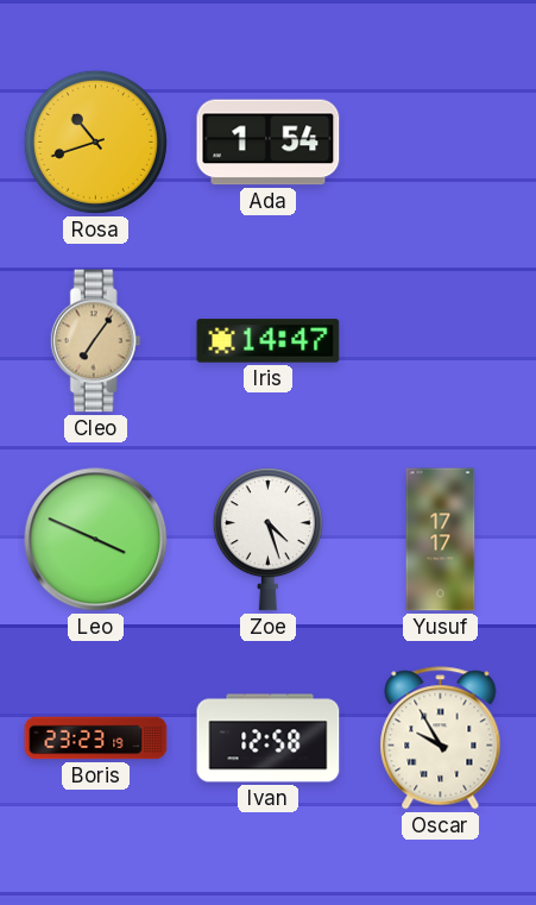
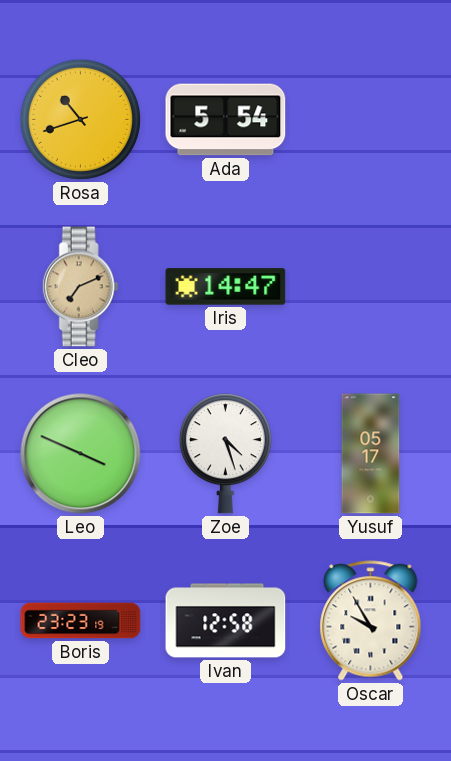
Ada: 1:54 -> 5:54 (226, 120)
Cleo: 7:06 -> 7:11 (80, 287)
Yusuf: 17:17 -> 05:17 (371, 454)
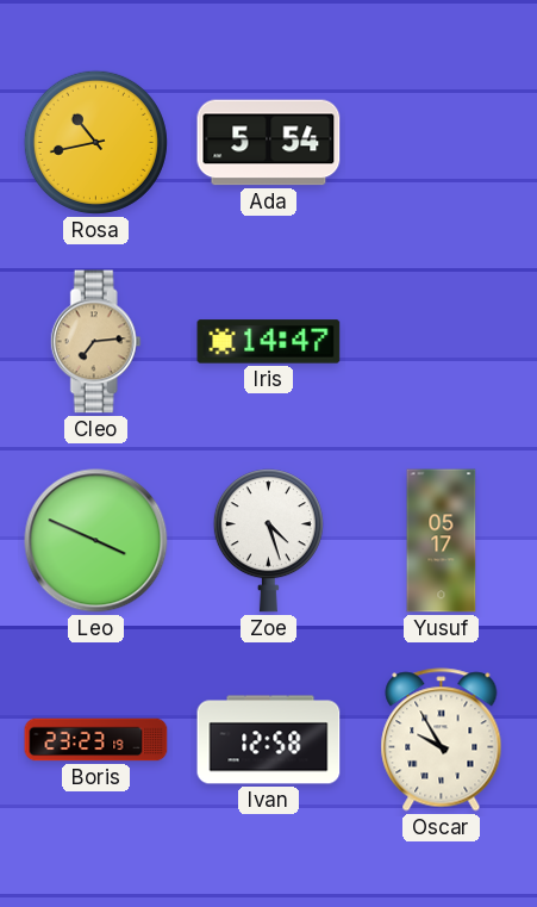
Rosa: 10:42 -> 10:43 (95, 142)
Cleo: 7:11 -> 7:14 (95, 342)
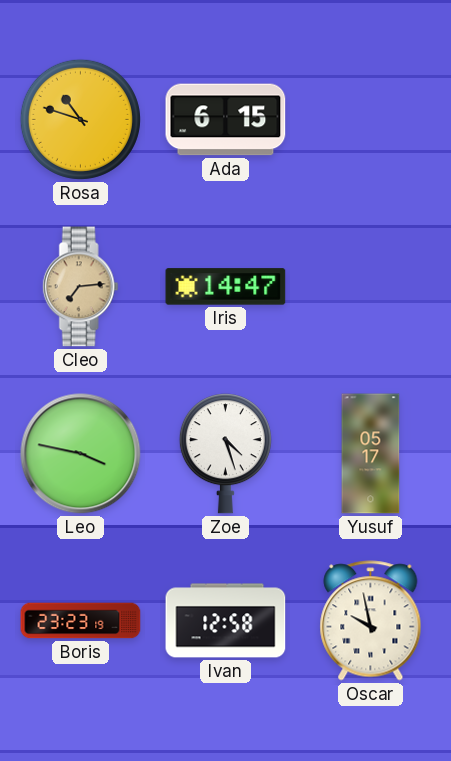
Rosa: 10:43 -> 10:48 (80, 119)
Ada: 5:54 -> 6:15 (226, 120)
Leo: 3:49 -> 3:47 (81, 454)
Oscar: 9:55 -> 9:58 (371, 621)
